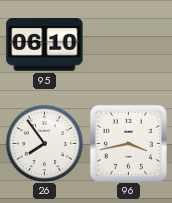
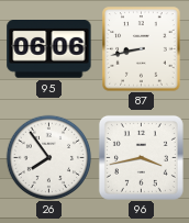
95: 06:10 -> 06:06 (49, 49)
87: none -> 8:43 (142, 49)
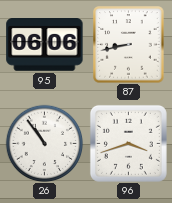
26: 7:54 -> 10:54 (44, 143)
96: 3:43 -> 3:42 (128, 143)
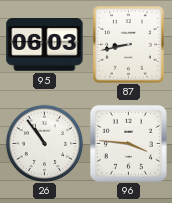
95: 06:06 -> 06:03 (45, 45)
96: 3:42 -> 3:46 (128, 143)
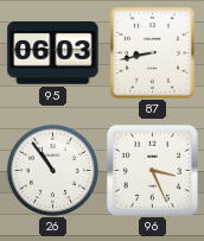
96: 3:46 -> 3:26 (152, 170)
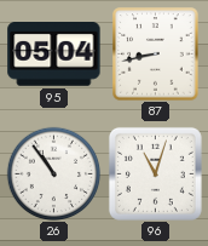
95: 06:03 -> 05:04 (54, 55)
96: 3:26 -> 11:03 (155, 173)
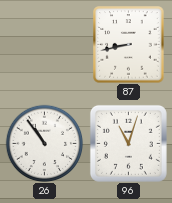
95: 05:04 -> none (54, 55)
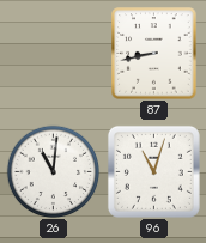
26: 10:54 -> 11:01 (53, 171)
